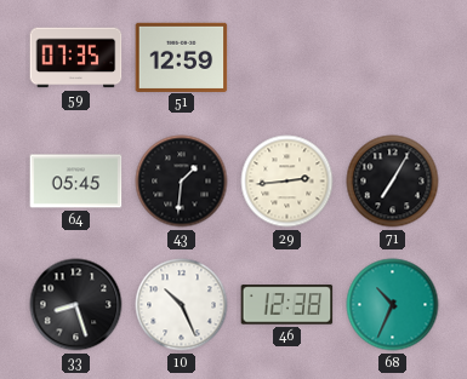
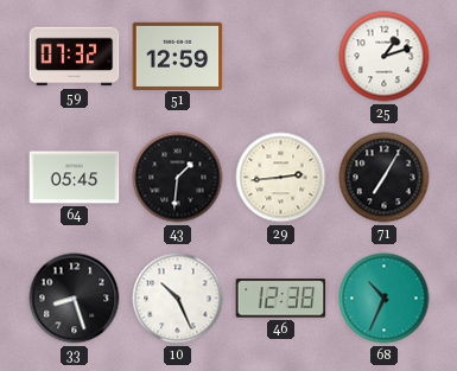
59: 07:35 -> 07:32 (75, 57)
25: none -> 1:12 (385, 57)
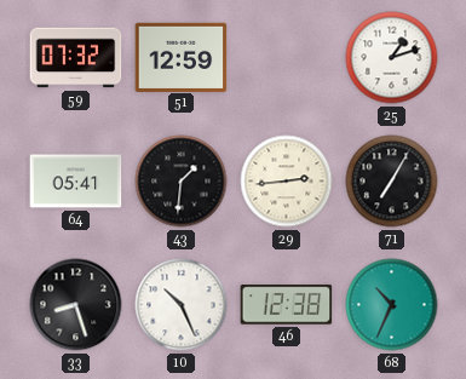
64: 05:45 -> 05:41 (76, 182)
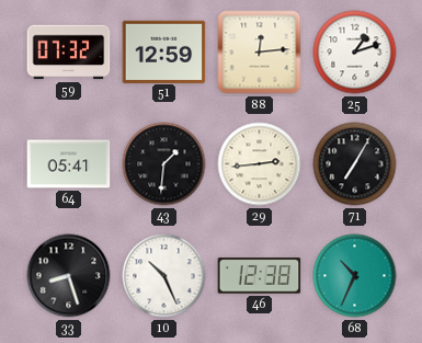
88: none -> 12:14 (260, 53)
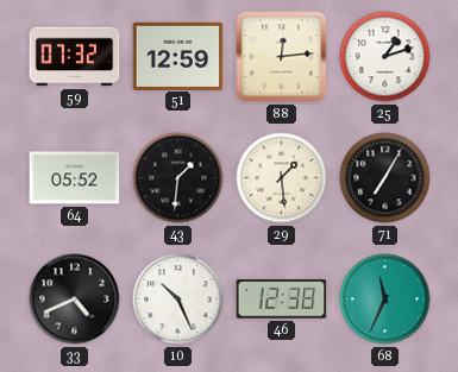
64: 05:41 -> 05:52 (75, 178)
29: 2:44 -> 1:29 (282, 178)
33: 8:27 -> 4:41 (75, 300)
68: 10:34 -> 11:34 (385, 300)
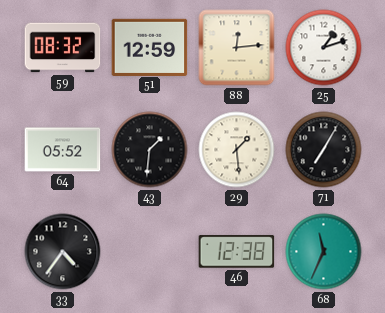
59: 07:32 -> 08:32 (63, 48)
33: 4:41 -> 4:36 (63, 252)
10: 10:26 -> none (178, 300)
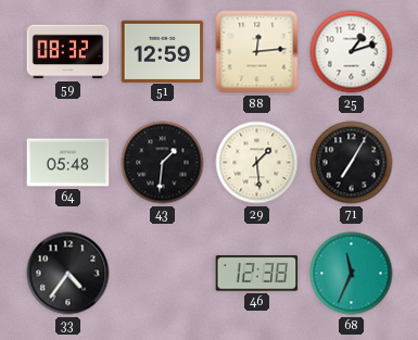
64: 05:52 -> 05:48 (68, 163)
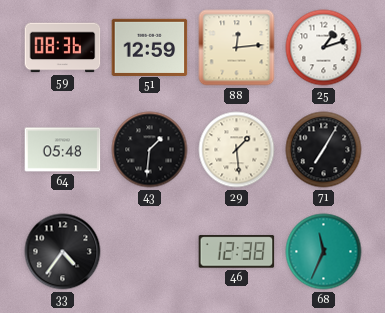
59: 08:32 -> 08:36 (63, 48)
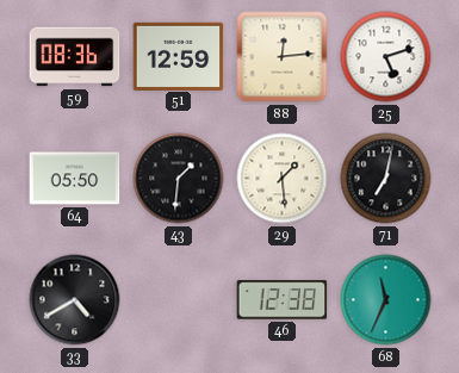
25: 1:12 -> 5:12 (386, 57)
64: 05:48 -> 05:50 (75, 179)
71: 7:05 -> 7:02 (386, 179)
33: 4:36 -> 4:40 (75, 300)
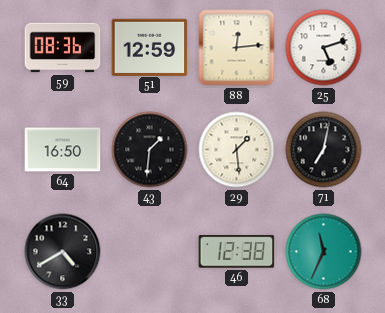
64: 05:50 -> 16:50 (63, 150)
